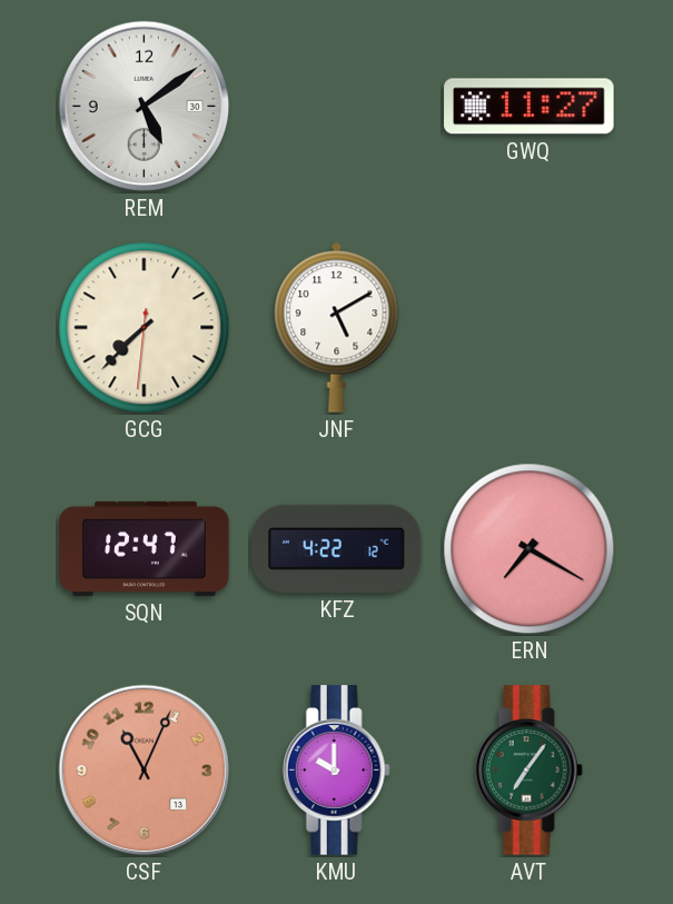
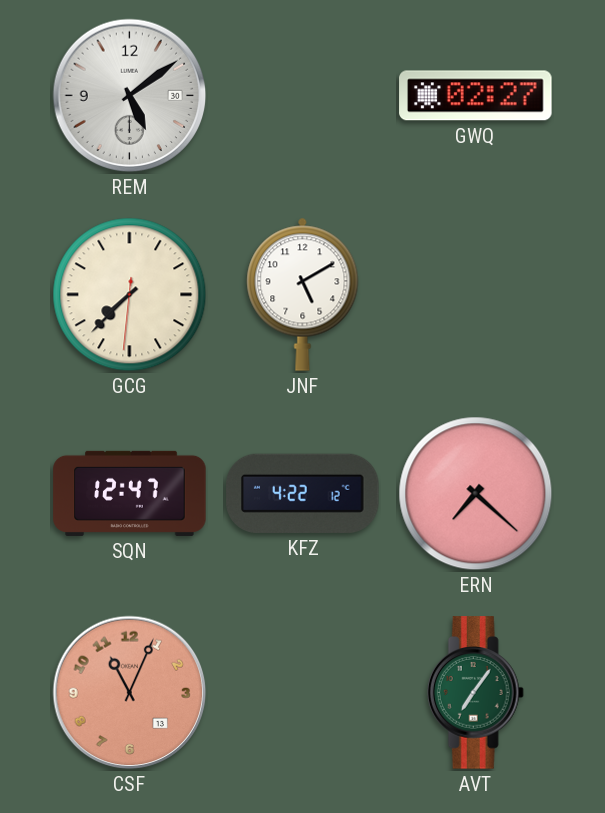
GWQ: 11:27 -> 02:27 (476, 96)
ERN: 7:20 -> 7:22 (476, 494)
KMU: 10:00 -> none (336, 771)
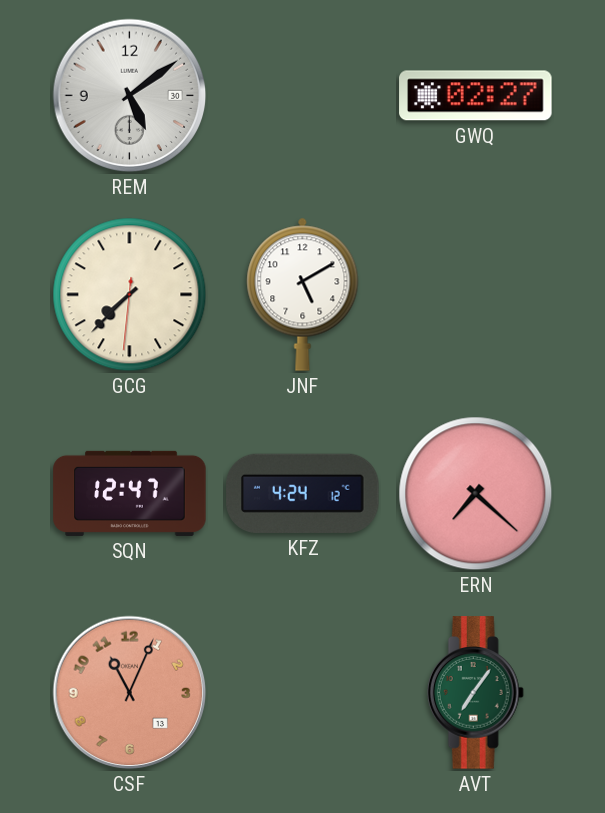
KFZ: 4:22 -> 4:24 (303, 493)
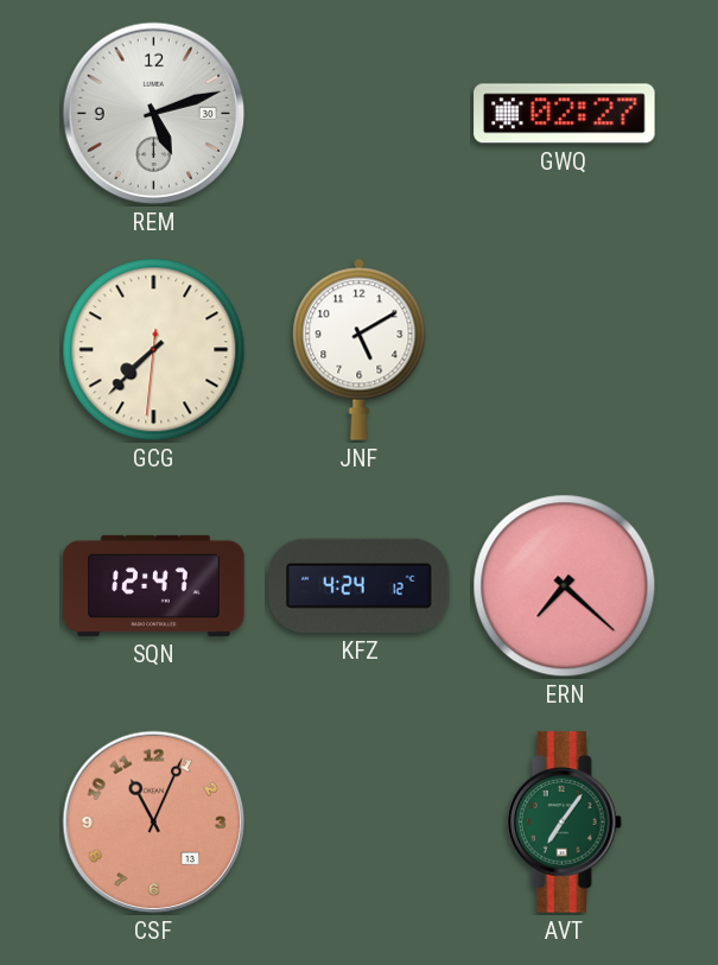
REM: 5:09 -> 5:12 (154, 114)
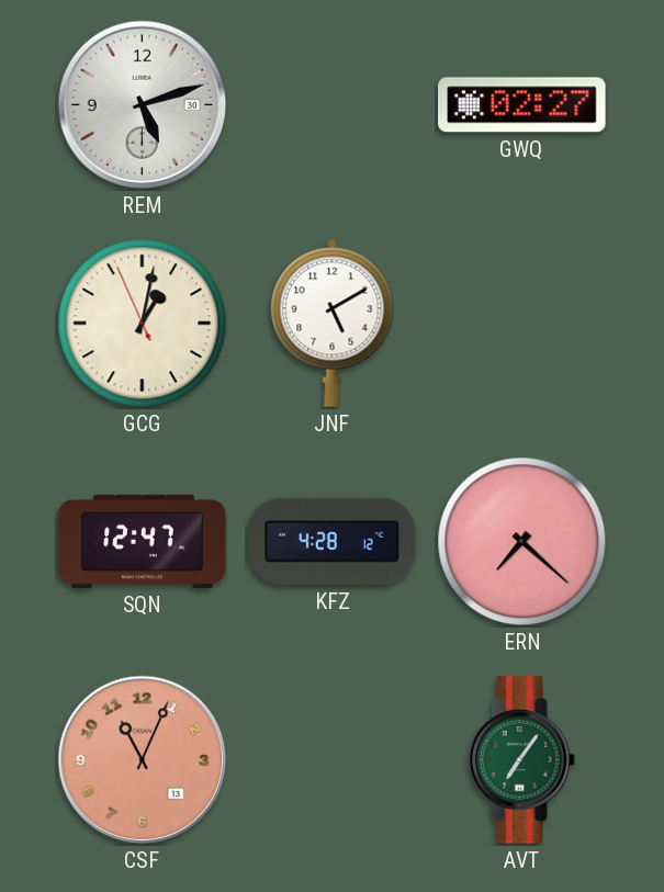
GCG: 7:37 -> 1:01 (143, 324)
KFZ: 4:24 -> 4:28 (333, 541)
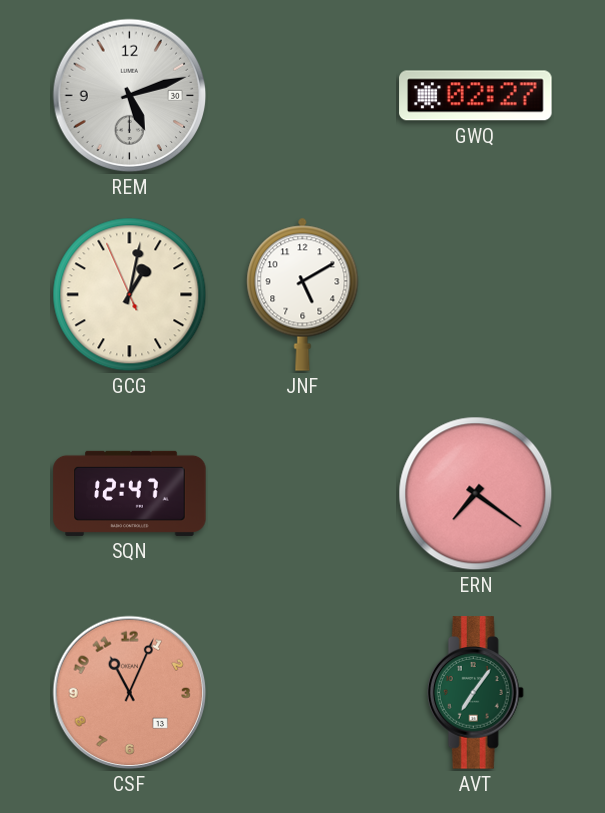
KFZ: 4:28 -> none (333, 541)
ERN: 7:22 -> 7:21 (476, 494)
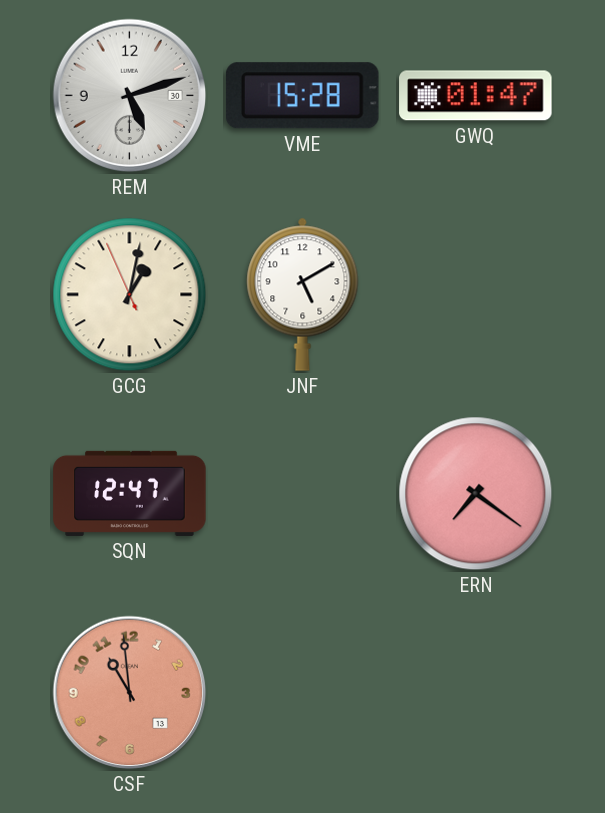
VME: none -> 15:28 (302, 96)
GWQ: 02:27 -> 01:47 (476, 96)
CSF: 11:04 -> 10:59 (130, 693)
AVT: 7:06 -> none (475, 693)
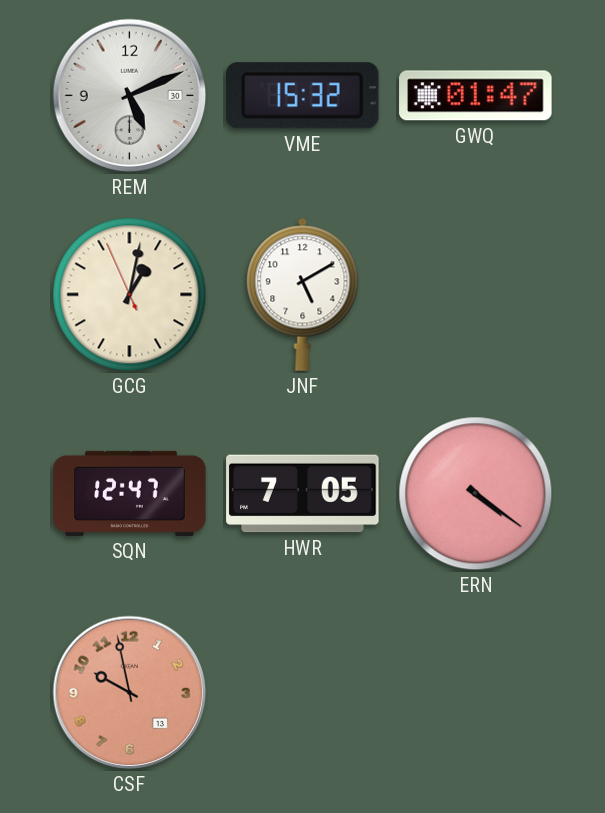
REM: 5:12 -> 5:11 (130, 96)
VME: 15:28 -> 15:32 (302, 96)
HWR: none -> 7:05 (303, 494)
ERN: 7:21 -> 4:21 (476, 494)
CSF: 10:59 -> 9:58 (130, 693)
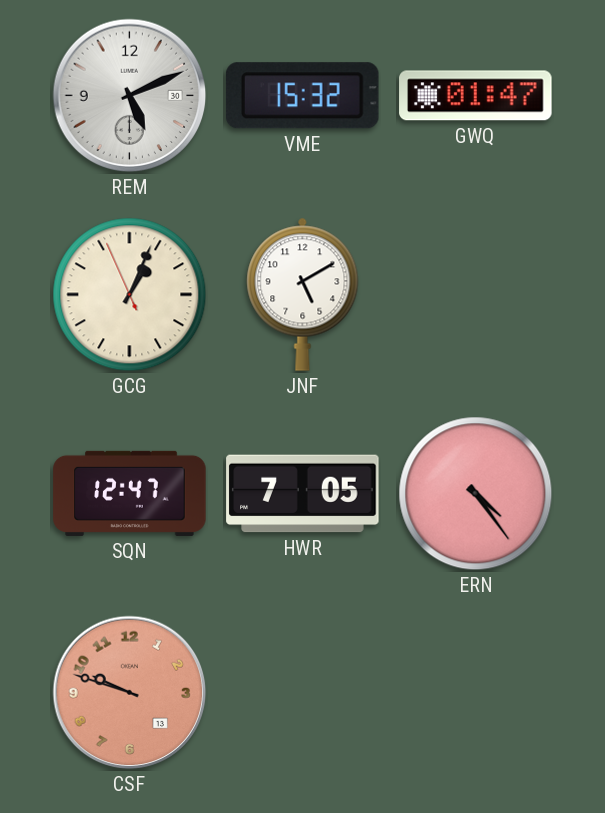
GCG: 1:01 -> 1:03 (130, 295)
ERN: 4:21 -> 4:24 (476, 494)
CSF: 9:58 -> 9:48 (130, 693)
